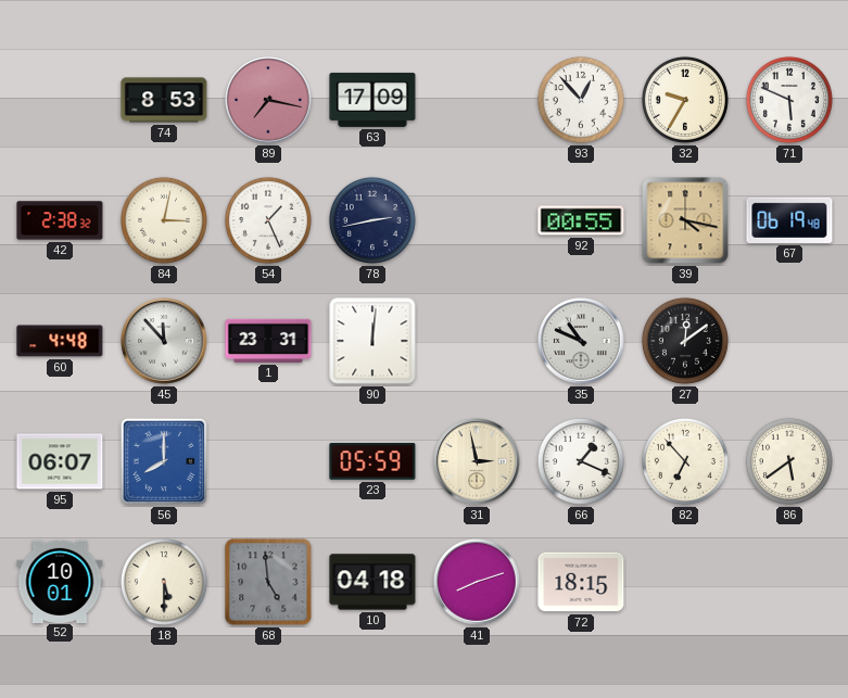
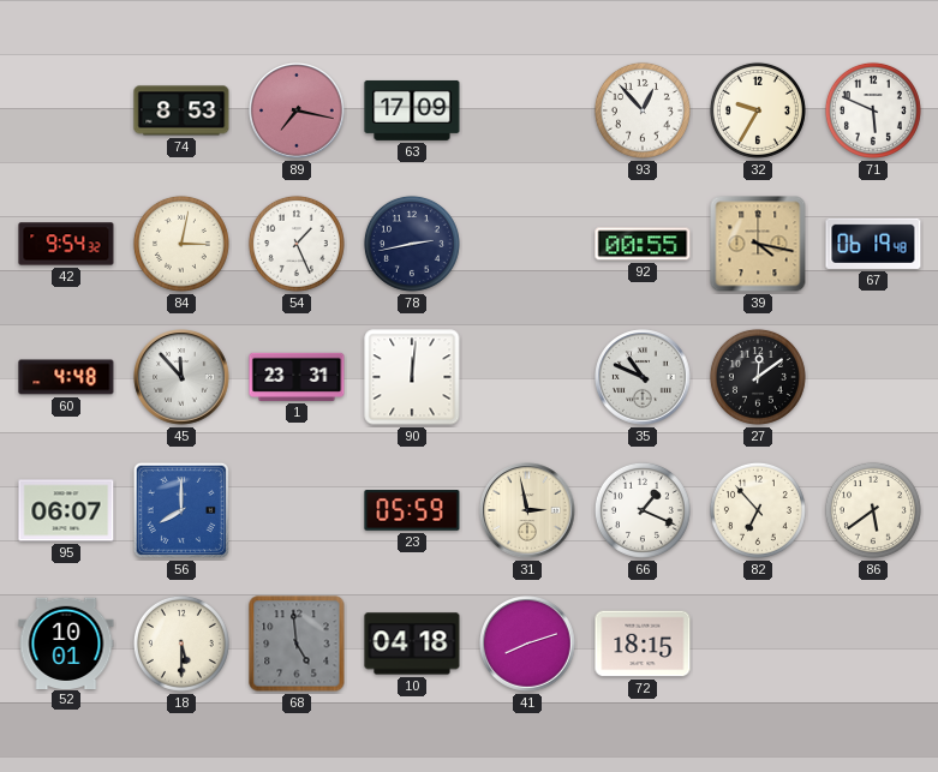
42: 2:38 -> 9:54 (66, 244)
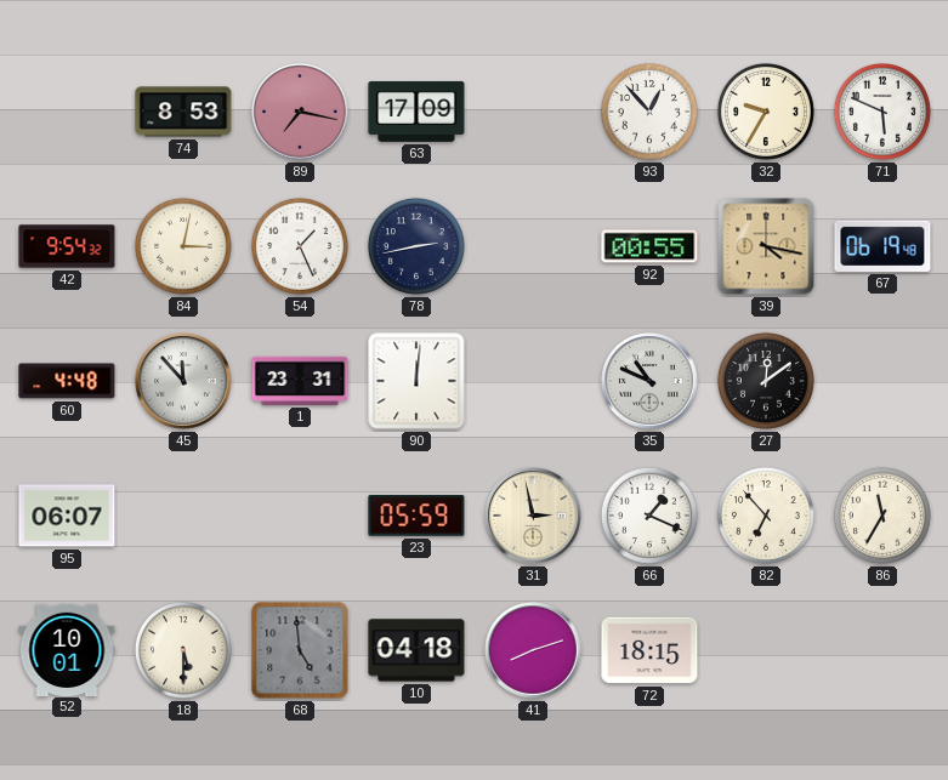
56: 8:00 -> none (181, 510)
86: 5:39 -> 11:35 (882, 516)
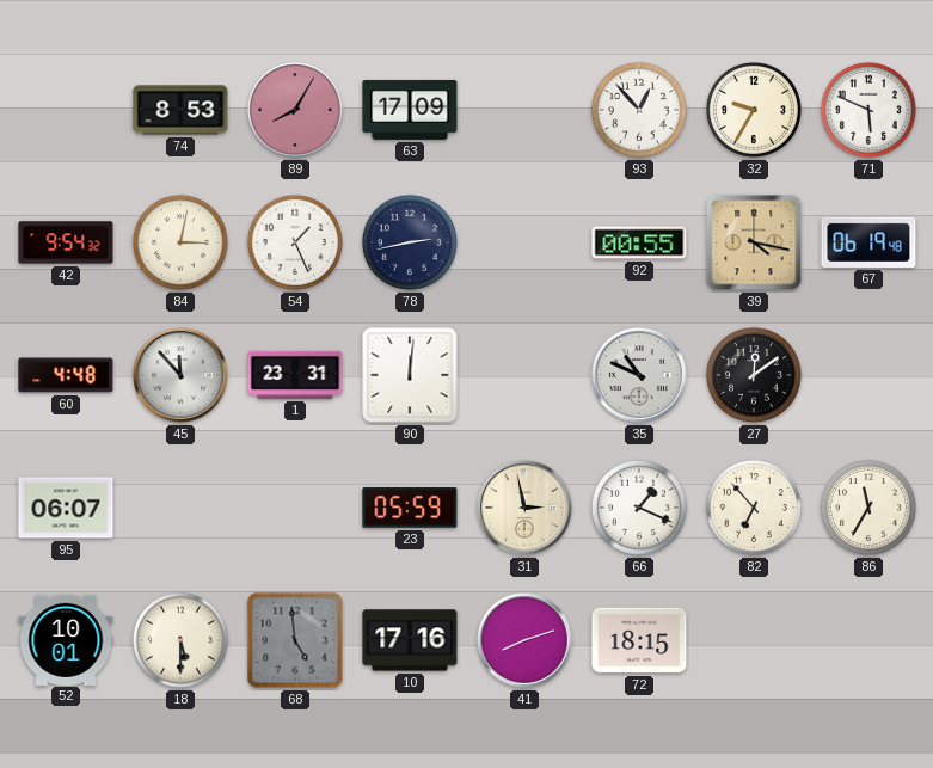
89: 7:17 -> 8:05 (295, 110)
10: 04:18 -> 17:16 (410, 640)
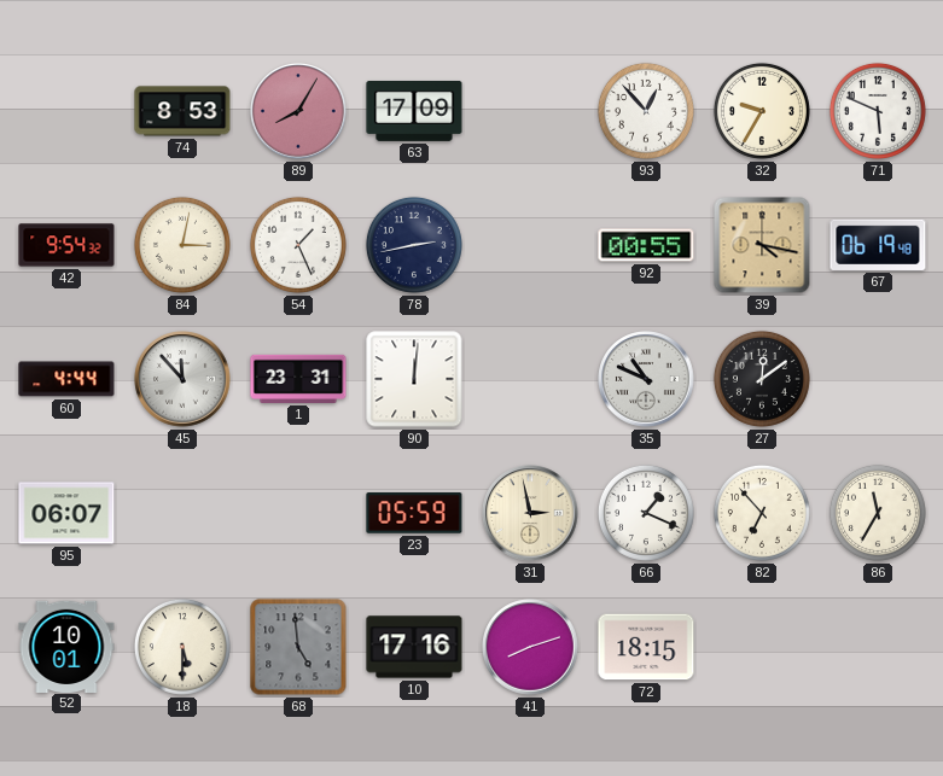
60: 4:48 -> 4:44 (66, 379)
